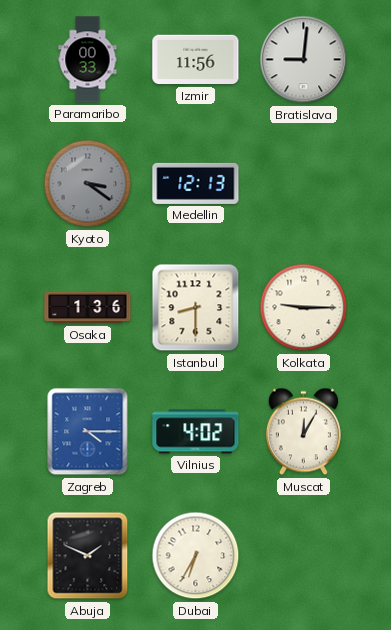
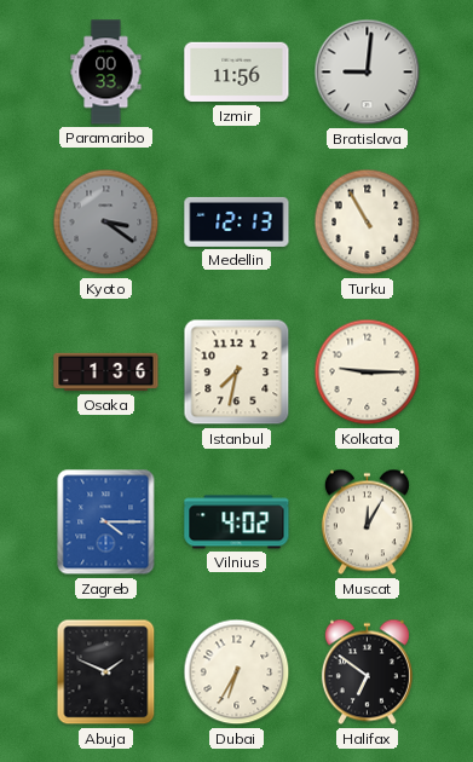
Turku: none -> 10:55 (368, 223)
Istanbul: 8:30 -> 7:32 (237, 373)
Halifax: none -> 6:51 (367, 672)
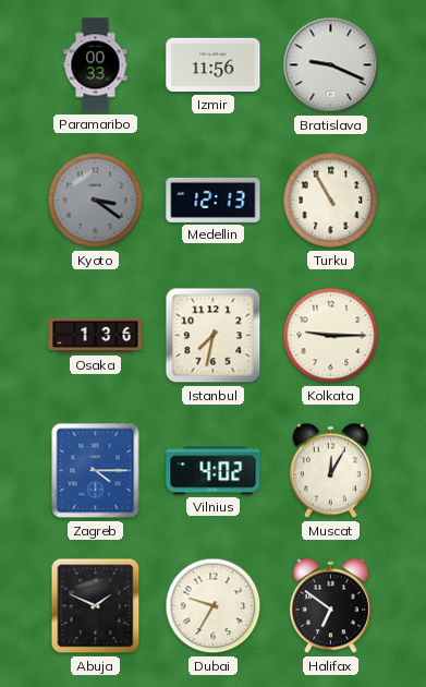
Bratislava: 9:01 -> 9:19 (331, 65)
Dubai: 6:35 -> 9:35 (214, 606)
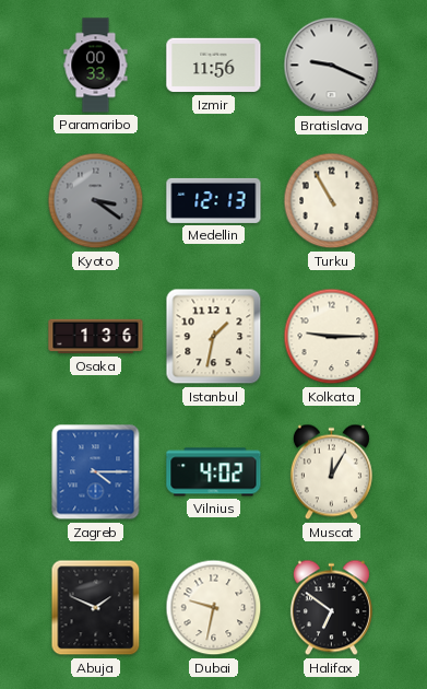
Istanbul: 7:32 -> 1:32 (214, 337)
Dubai: 9:35 -> 9:32 (214, 608)
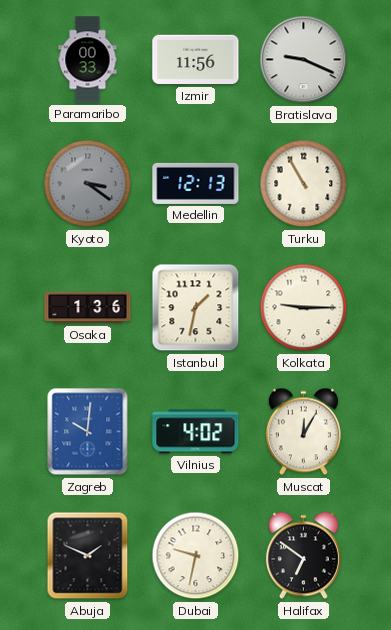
Zagreb: 4:15 -> 10:01 (88, 432)
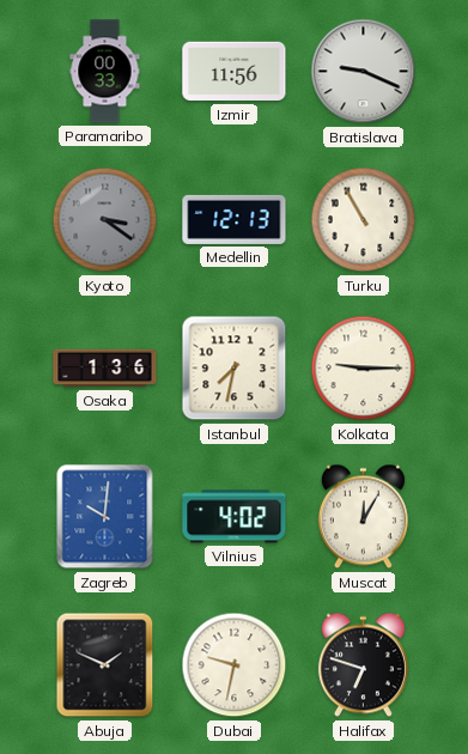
Istanbul: 1:32 -> 7:32 (235, 369)
Halifax: 6:51 -> 6:48 (363, 665)
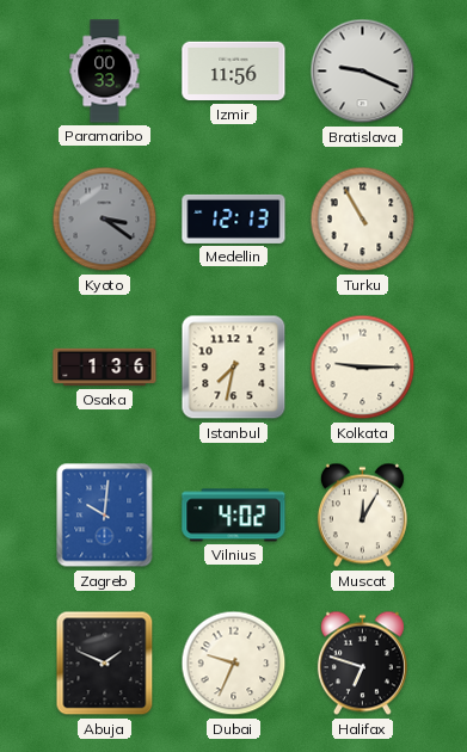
Dubai: 9:32 -> 9:34 (234, 664)
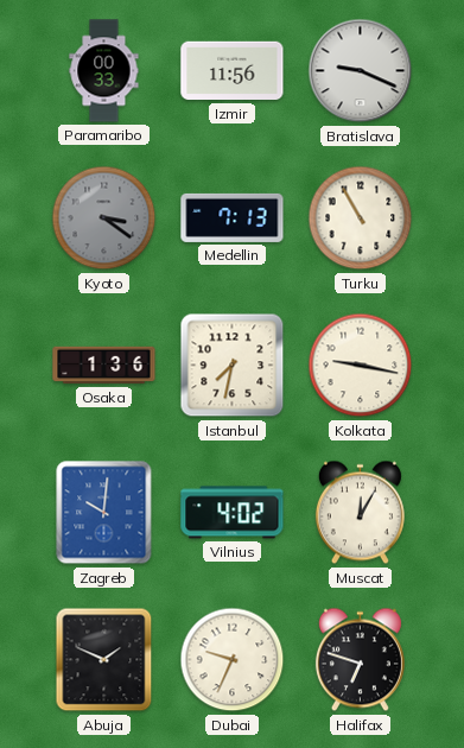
Medellin: 12:13 -> 7:13 (233, 217)
Kolkata: 9:15 -> 9:17 (361, 366)
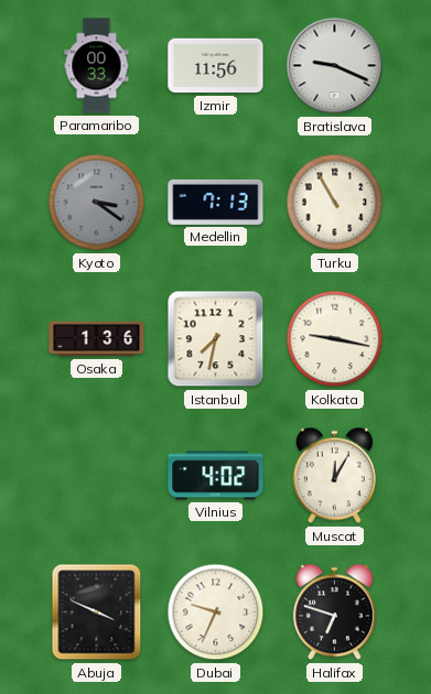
Zagreb: 10:01 -> none (104, 513)
Abuja: 1:49 -> 3:49 (97, 612)
